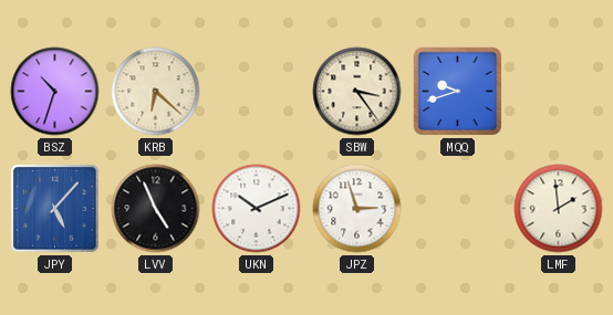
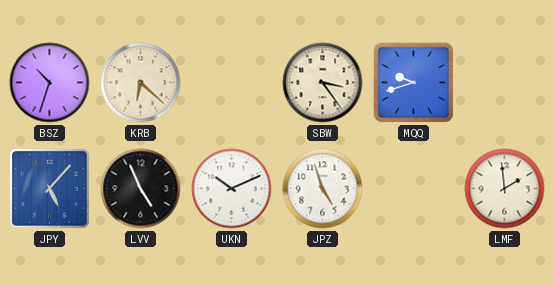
JPZ: 2:57 -> 4:57 (323, 189)
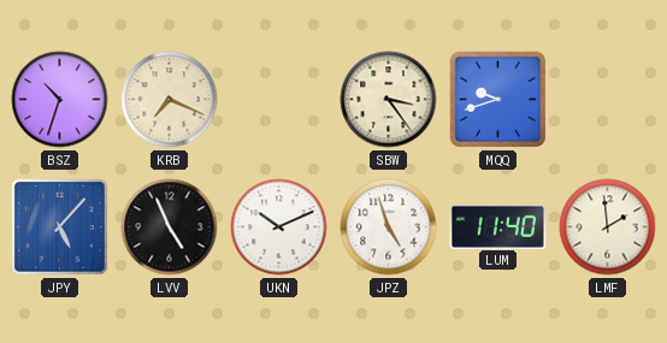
KRB: 6:22 -> 7:19 (170, 100)
LUM: none -> 11:40 (498, 226)
